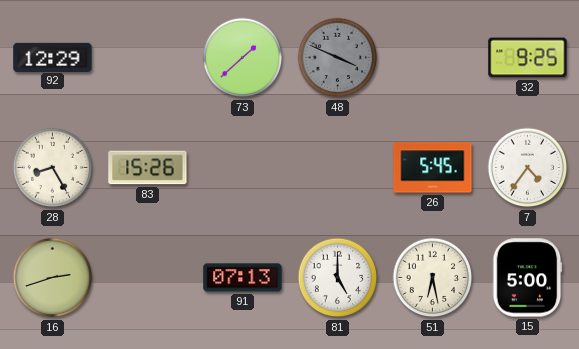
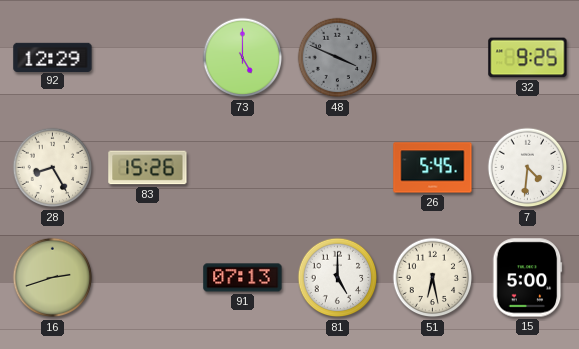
73: 1:38 -> 5:00 (243, 58)
7: 4:36 -> 4:31 (528, 168)
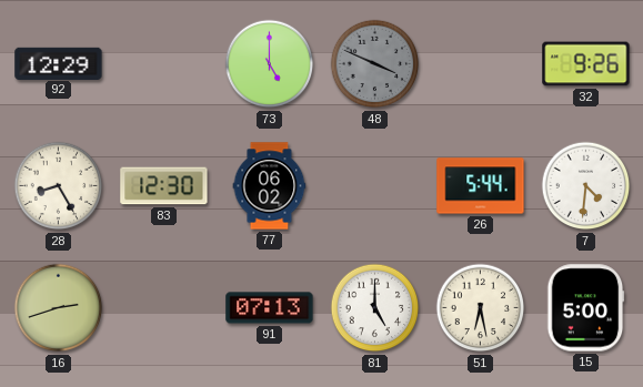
32: 9:25 -> 9:26 (586, 64)
83: 15:26 -> 12:30 (164, 186)
77: none -> 06:02 (270, 186)
26: 5:45 -> 5:44 (481, 186)
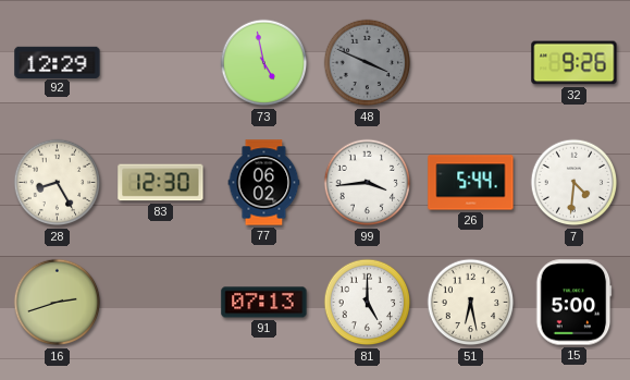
73: 5:00 -> 4:58 (264, 63)
99: none -> 3:44 (368, 183)
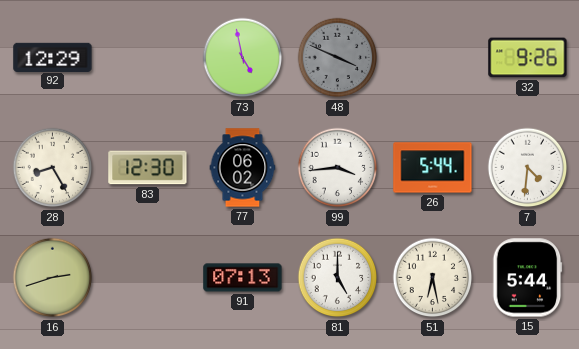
15: 5:00 -> 5:44 (527, 278)
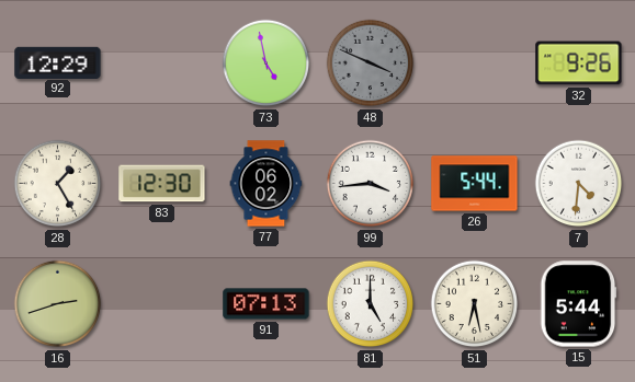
28: 8:25 -> 1:25 (58, 184)
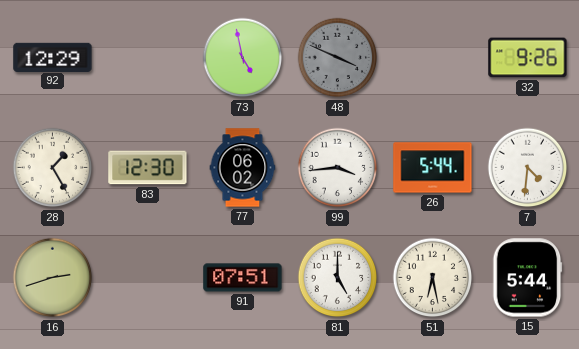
91: 07:13 -> 07:51 (243, 278)
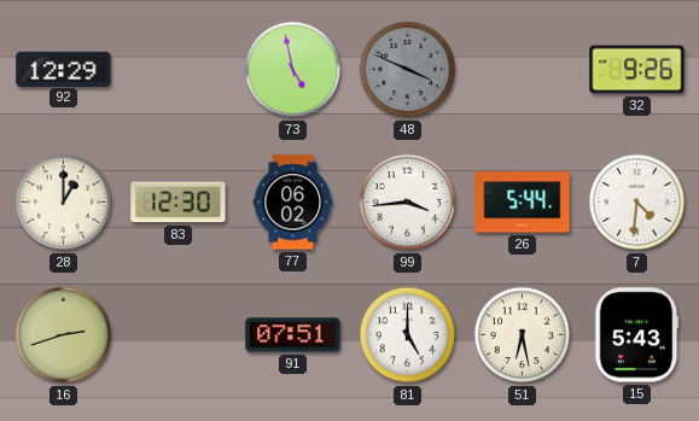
28: 1:25 -> 1:00 (64, 203)
15: 5:44 -> 5:43 (636, 335)
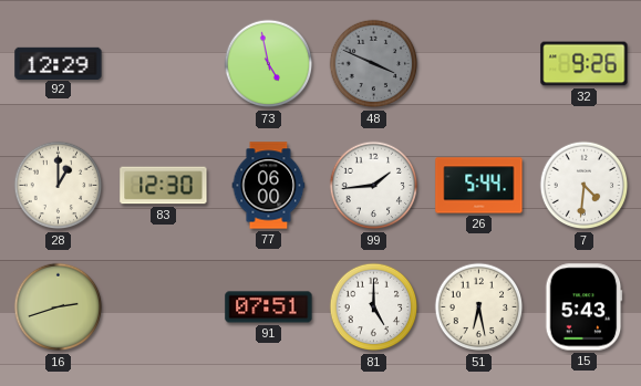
77: 06:02 -> 06:00 (269, 186)
99: 3:44 -> 1:44 (374, 186)
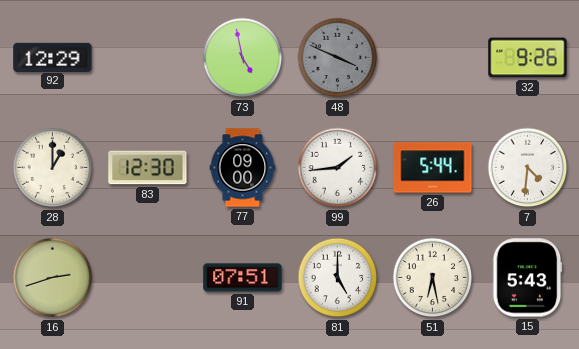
77: 06:00 -> 09:00 (243, 168)
